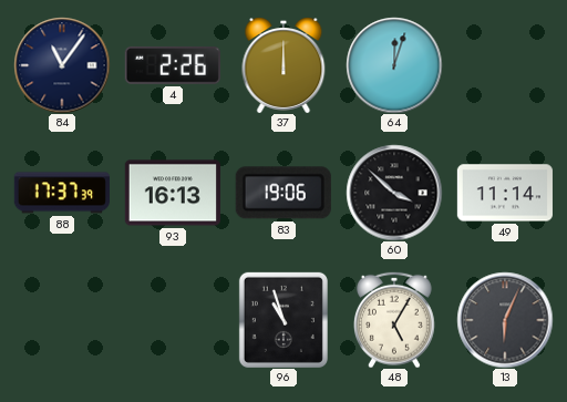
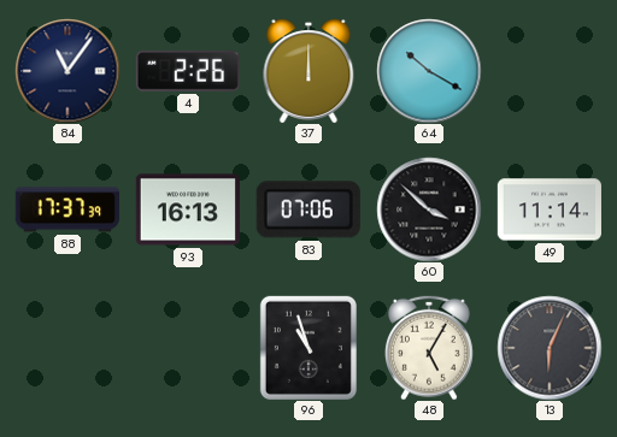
64: 12:03 -> 10:20 (429, 71)
83: 19:06 -> 07:06 (308, 209)
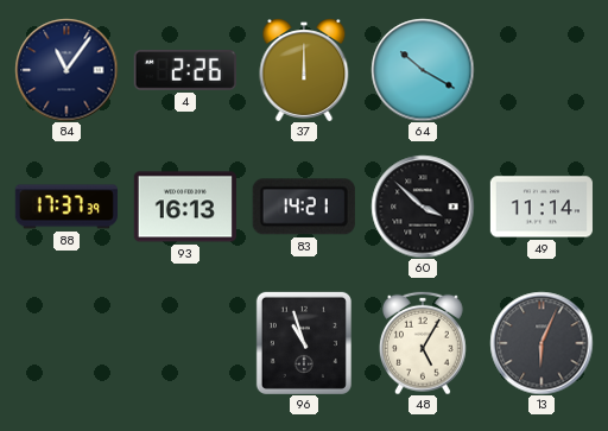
83: 07:06 -> 14:21 (304, 207)
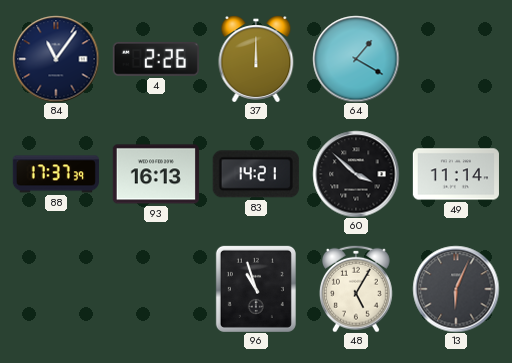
64: 10:20 -> 1:20 (356, 59)
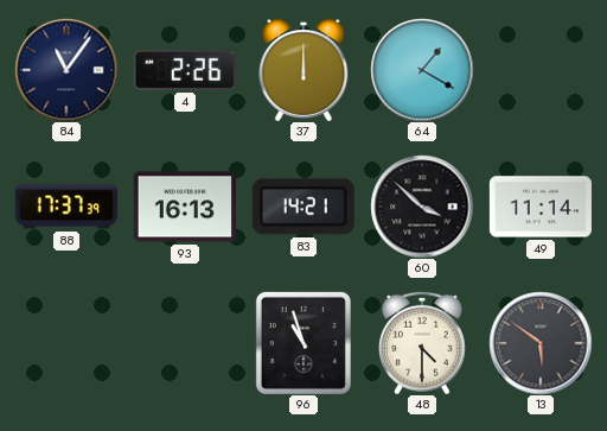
48: 5:05 -> 4:30 (423, 343)
13: 6:04 -> 5:51 (541, 343)
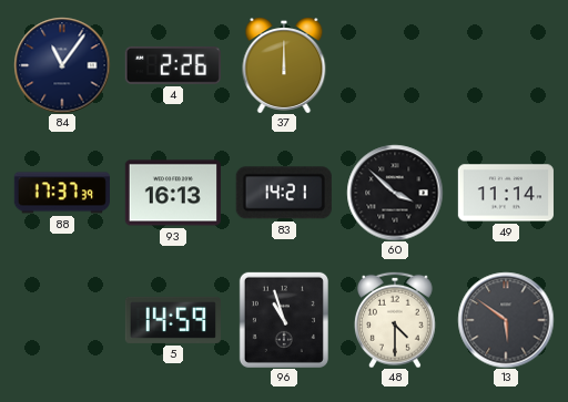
64: 1:20 -> none (422, 70)
5: none -> 14:59 (173, 320)
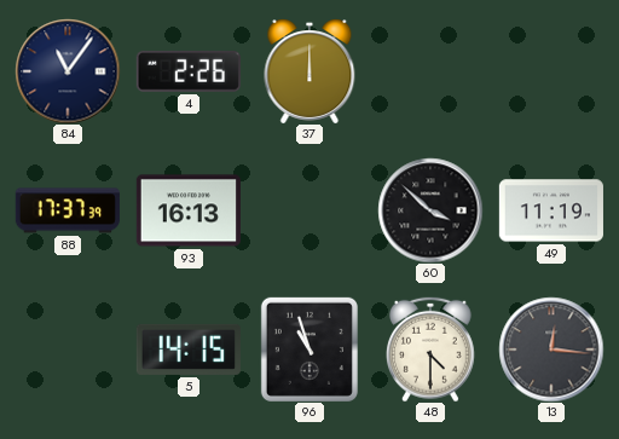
83: 14:21 -> none (284, 193)
49: 11:14 -> 11:19 (551, 210)
5: 14:59 -> 14:15 (189, 350)
13: 5:51 -> 12:16 (551, 350)
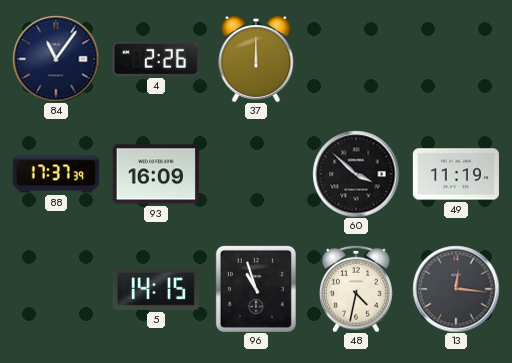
93: 16:13 -> 16:09 (156, 174)
48: 4:30 -> 4:32 (357, 289)
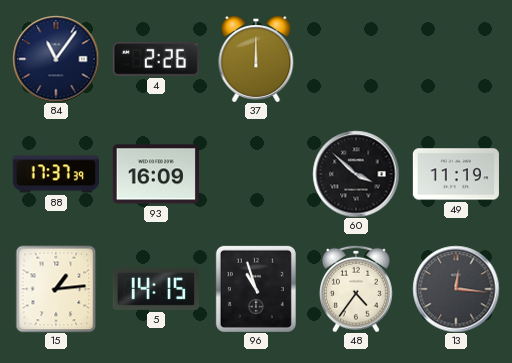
15: none -> 1:14 (56, 289)
48: 4:32 -> 4:36 (357, 289)
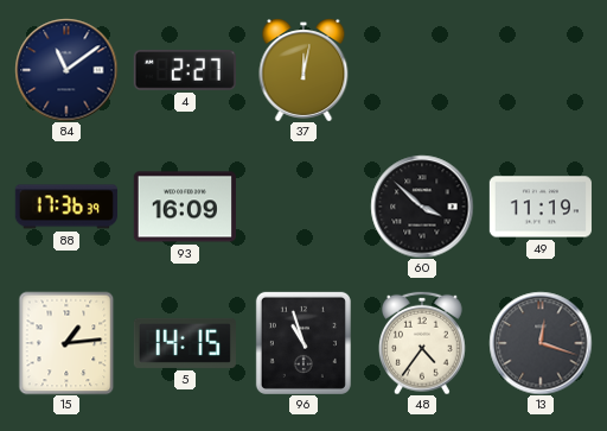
84: 11:06 -> 11:09 (66, 70)
4: 2:26 -> 2:27 (185, 70)
37: 12:00 -> 12:02 (303, 70)
88: 17:37 -> 17:36 (66, 207)
13: 12:16 -> 12:18 (541, 343)
